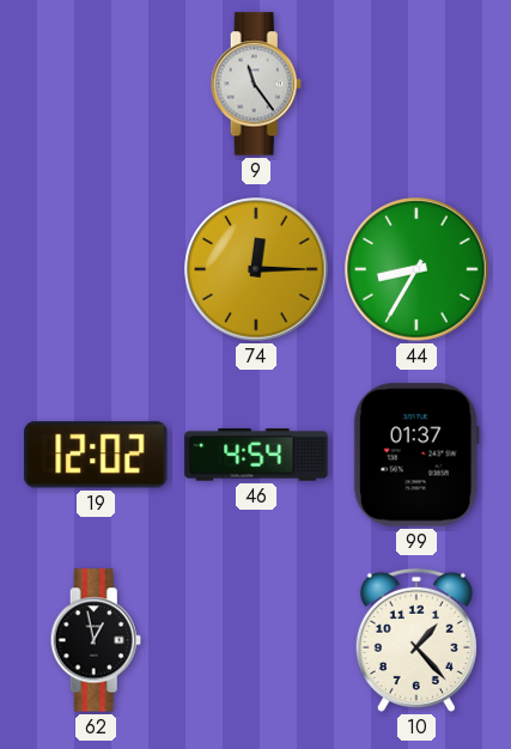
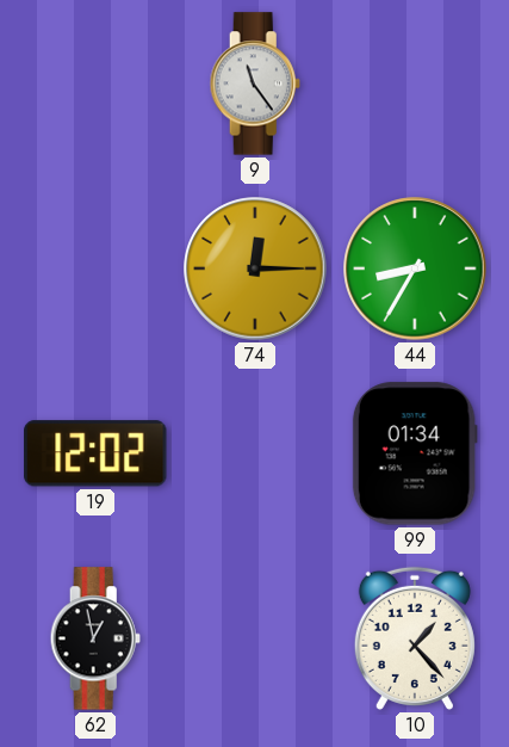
46: 4:54 -> none (256, 455)
99: 01:37 -> 01:34 (415, 453)
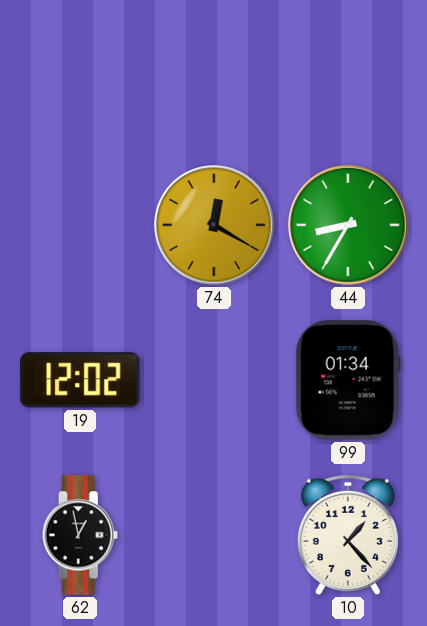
9: 11:24 -> none (255, 84)
74: 12:15 -> 12:20 (214, 225)
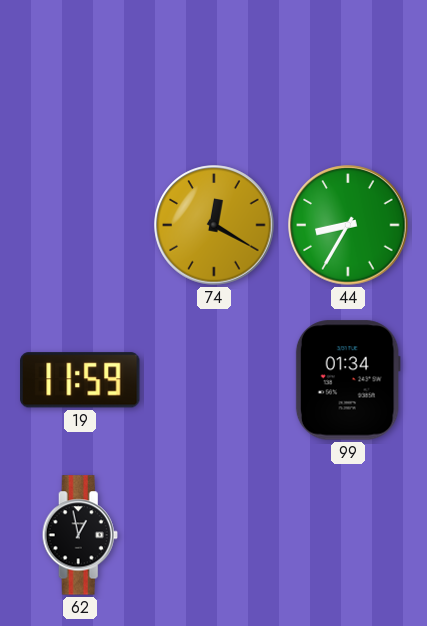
19: 12:02 -> 11:59 (80, 380)
10: 1:23 -> none (348, 535)
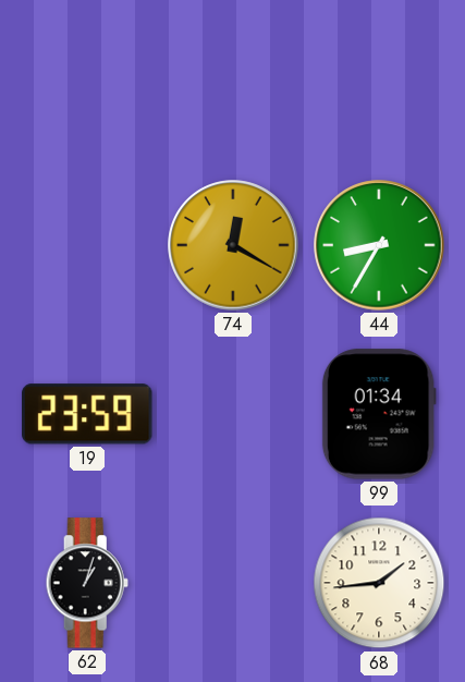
19: 11:59 -> 23:59 (87, 414)
62: 12:58 -> 1:03 (87, 583)
68: none -> 1:44 (379, 583)
